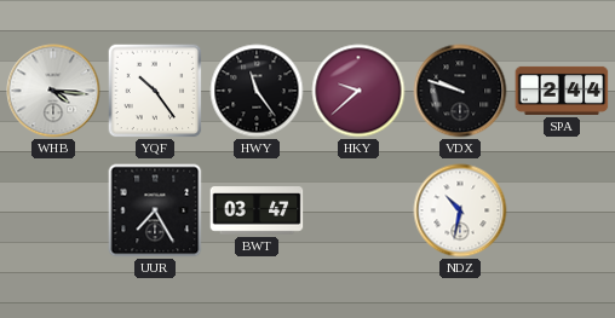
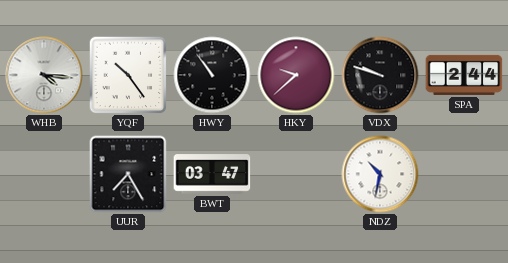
HWY: 11:24 -> 10:54 (212, 75)
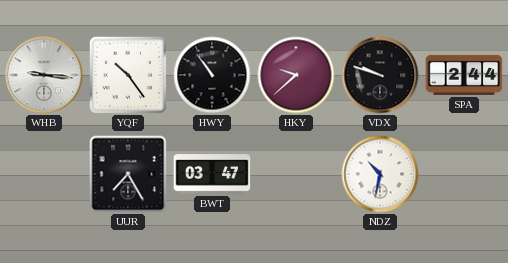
WHB: 4:16 -> 9:16 (44, 75)
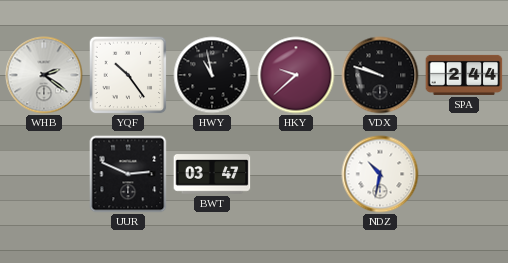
WHB: 9:16 -> 2:21 (44, 75)
HWY: 10:54 -> 10:58 (212, 75)
UUR: 7:25 -> 2:49 (128, 174)
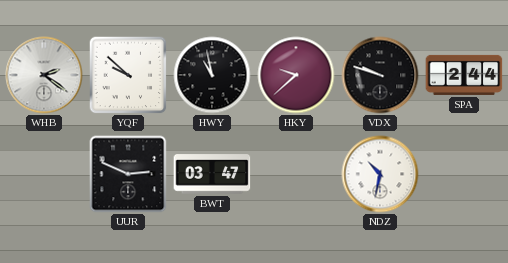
YQF: 10:24 -> 9:52 (128, 75)
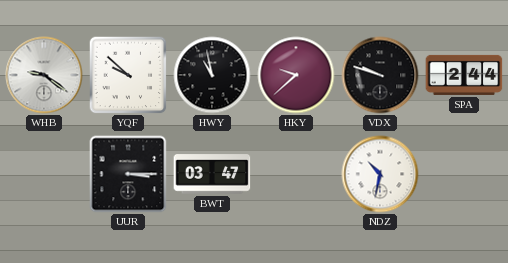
WHB: 2:21 -> 9:21 (44, 75)
UUR: 2:49 -> 3:15 (128, 174)
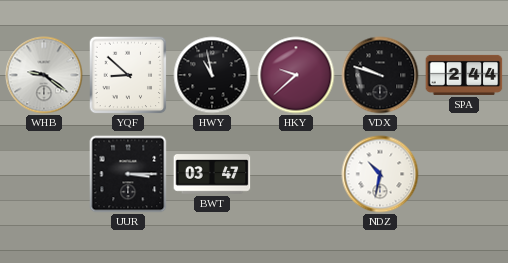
YQF: 9:52 -> 8:52 (128, 75)
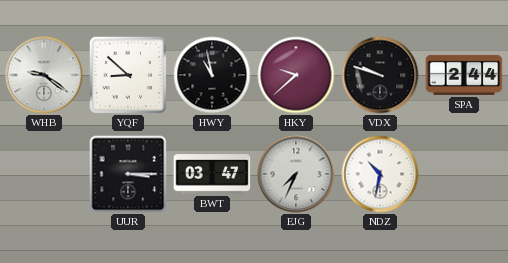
EJG: none -> 7:34 (296, 174)
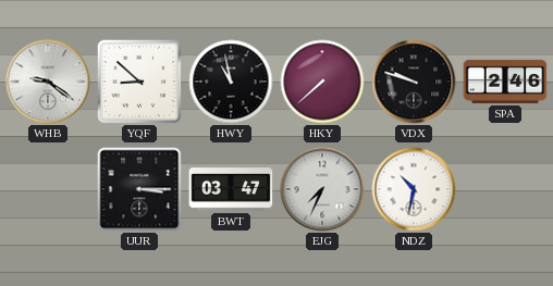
HKY: 9:38 -> 7:38 (322, 82)
SPA: 2:44 -> 2:46 (505, 82)
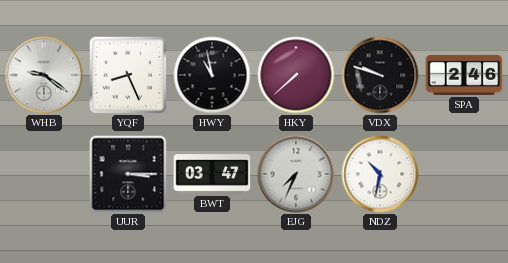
YQF: 8:52 -> 8:26 (128, 75)
